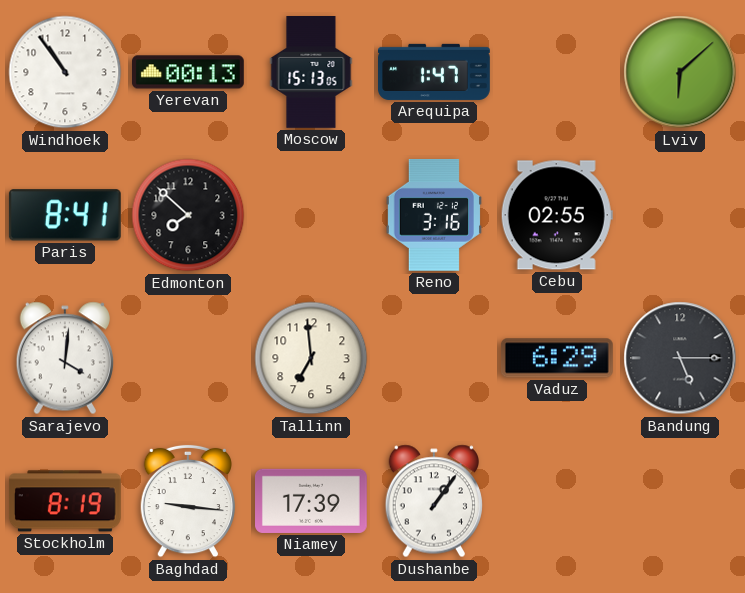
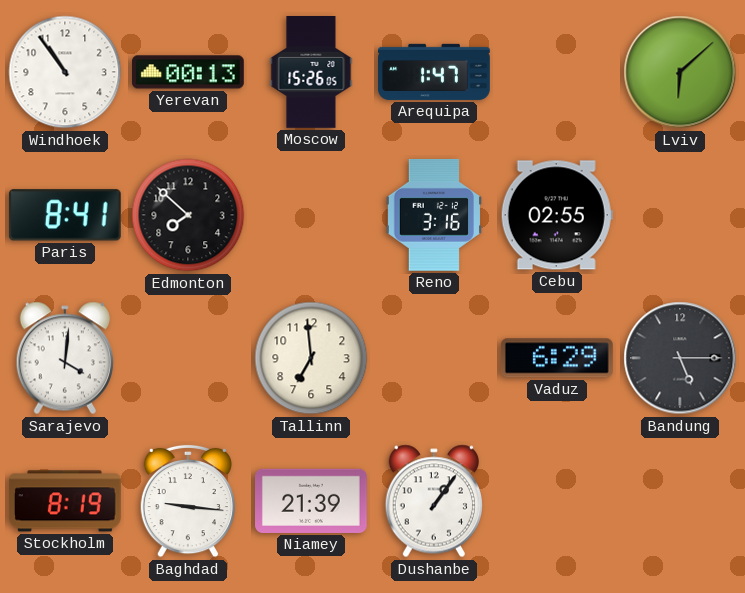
Moscow: 15:13 -> 15:26 (311, 73)
Niamey: 17:39 -> 21:39 (312, 501)
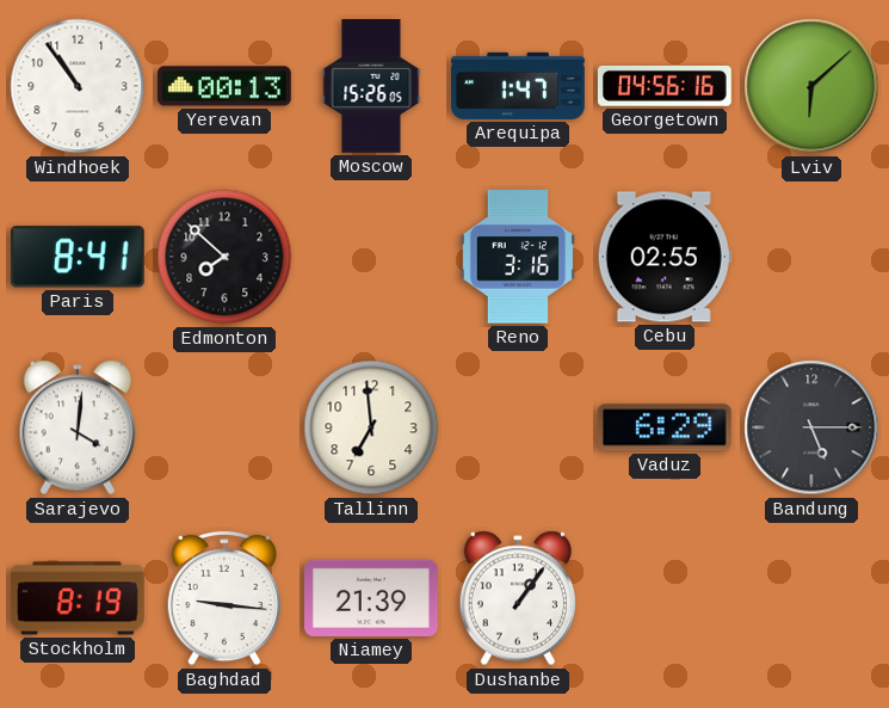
Georgetown: none -> 04:56 (665, 87)
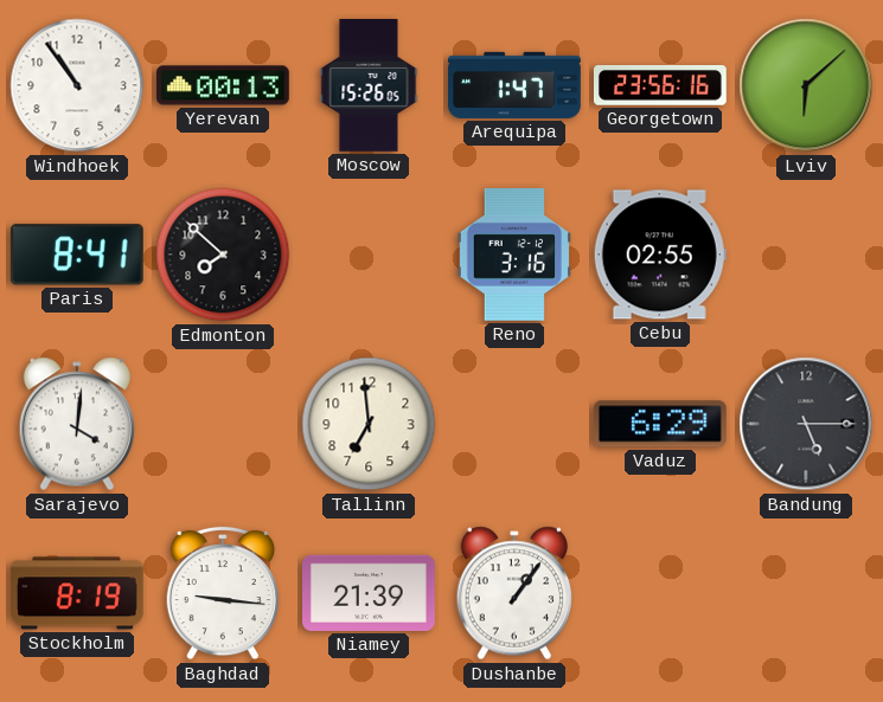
Georgetown: 04:56 -> 23:56 (660, 86)
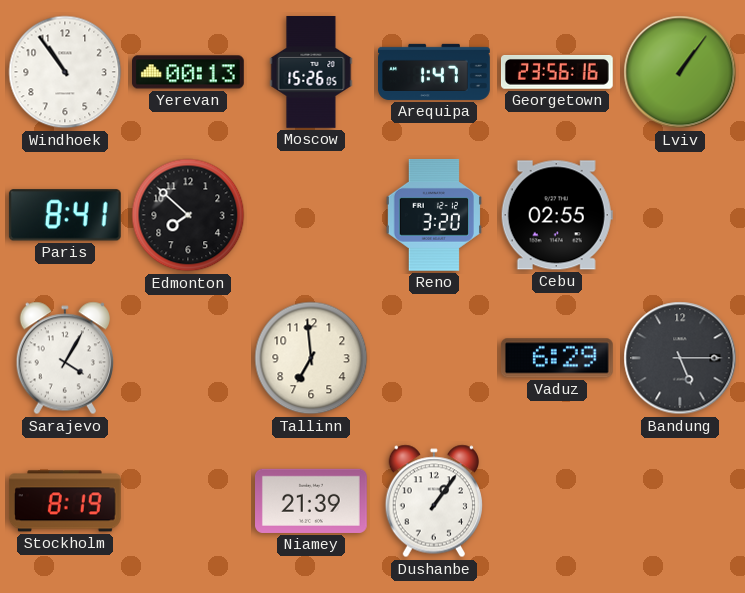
Lviv: 6:08 -> 1:06 (680, 72)
Reno: 3:16 -> 3:20 (434, 215)
Sarajevo: 4:01 -> 4:05 (64, 358)
Baghdad: 9:16 -> none (222, 593)
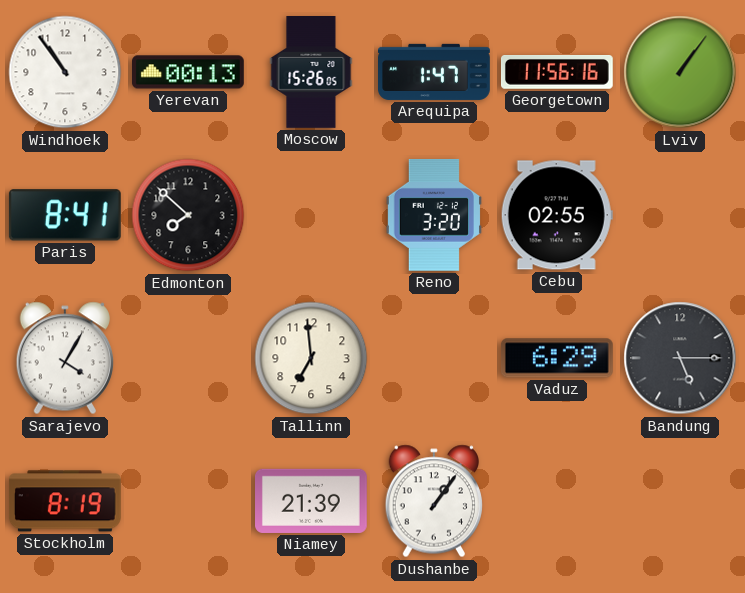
Georgetown: 23:56 -> 11:56 (557, 73)
